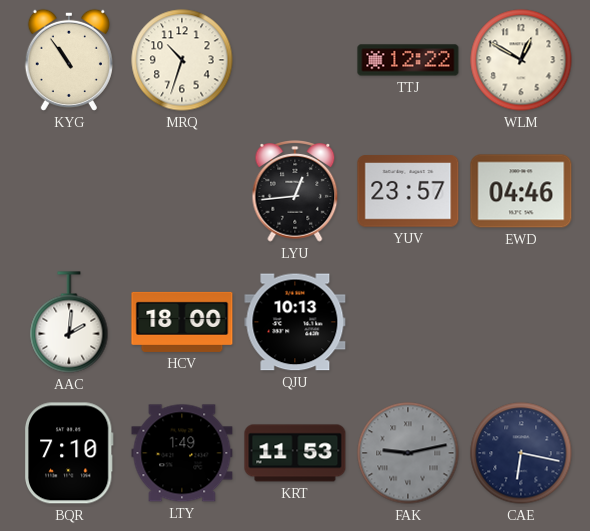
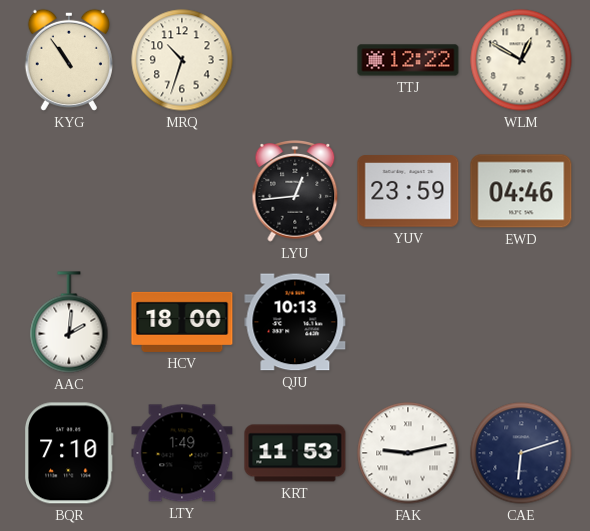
YUV: 23:57 -> 23:59 (408, 191)
FAK dial: grey -> white (408, 453)
CAE: 6:17 -> 6:12 (521, 453)
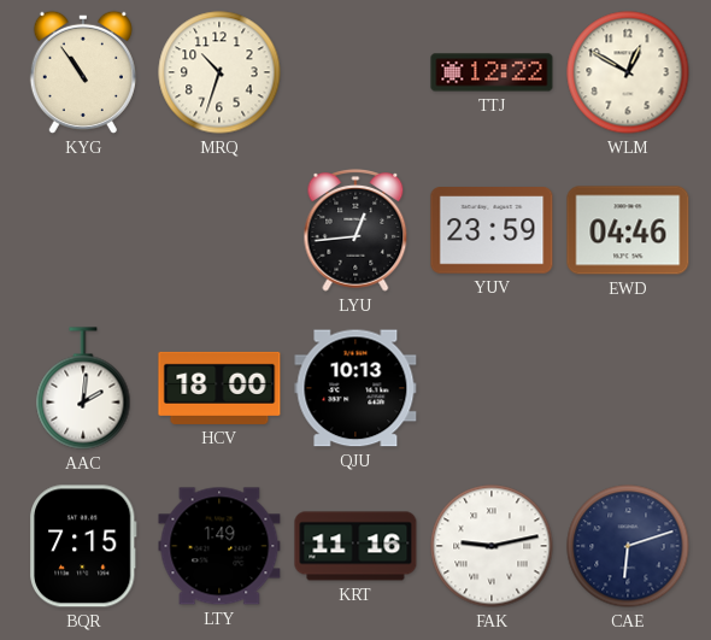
BQR: 7:10 -> 7:15 (83, 546)
KRT: 11:53 -> 11:16 (355, 546)
